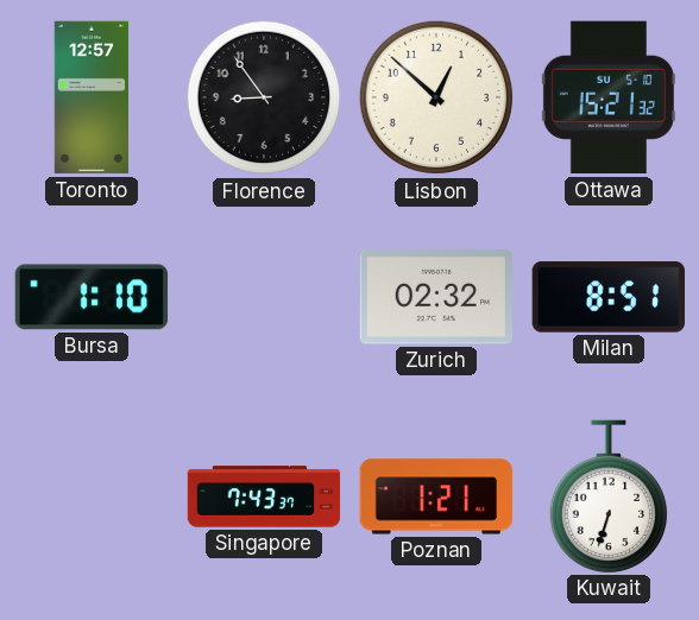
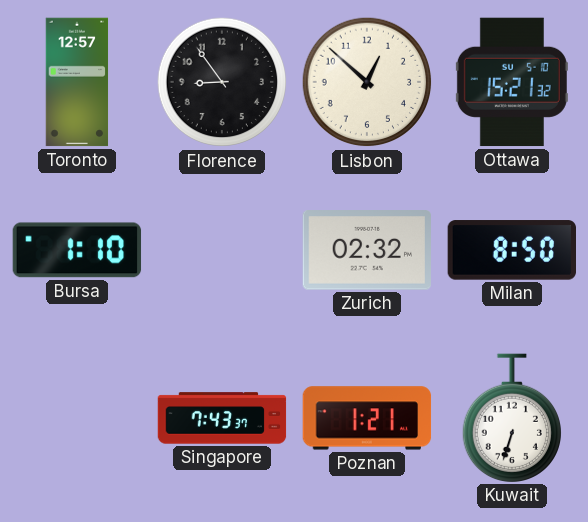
Milan: 8:51 -> 8:50 (511, 250)
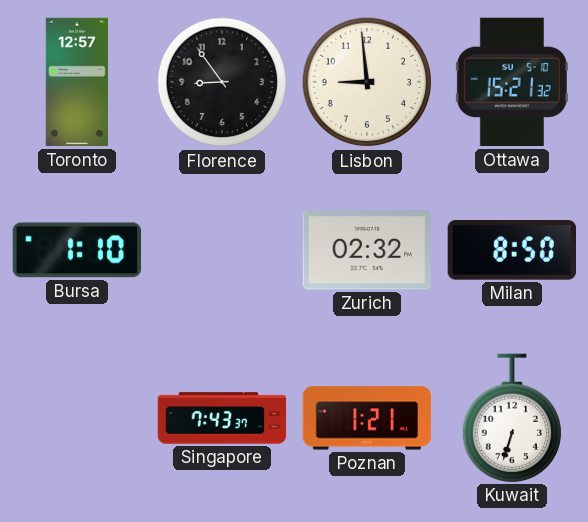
Lisbon: 12:52 -> 8:59 (367, 82)
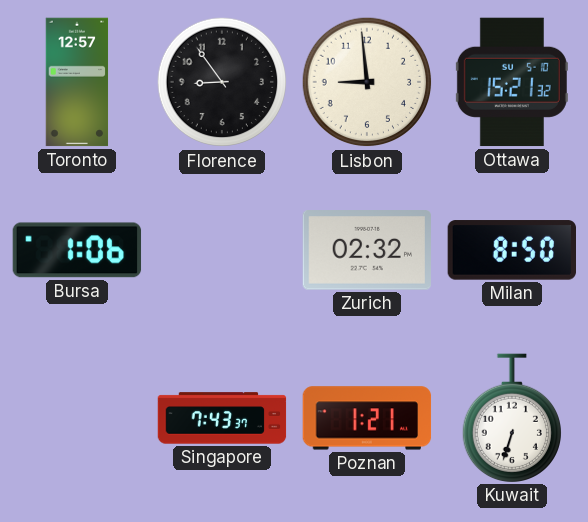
Bursa: 1:10 -> 1:06 (77, 250)
